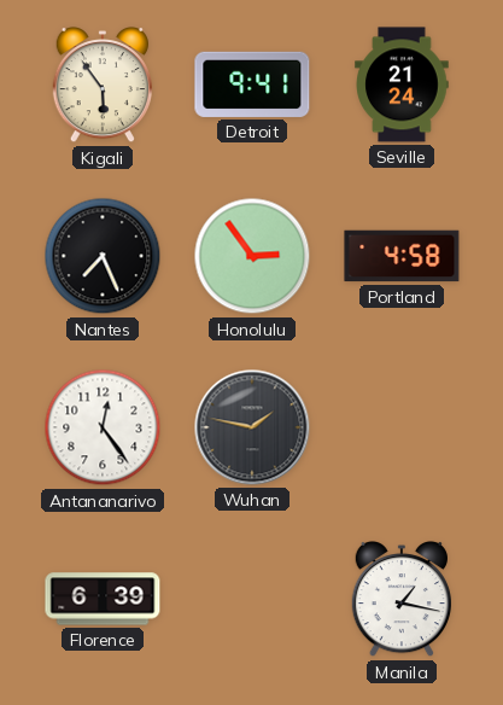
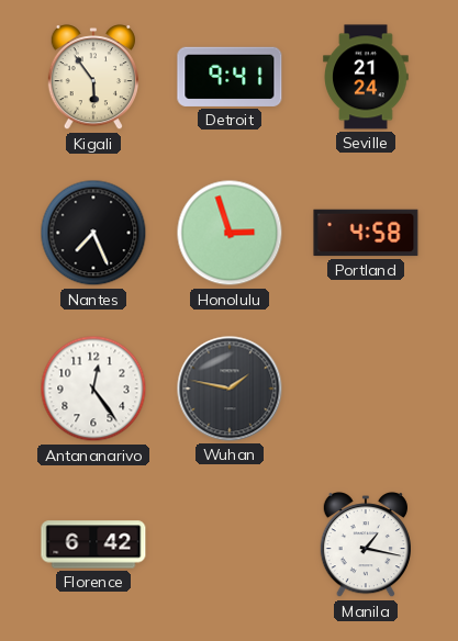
Honolulu: 2:54 -> 2:57 (230, 233)
Florence: 6:39 -> 6:42 (93, 544)
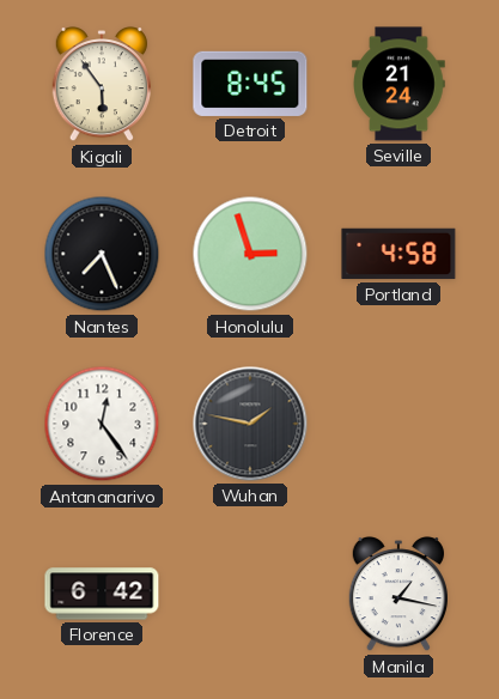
Detroit: 9:41 -> 8:45 (250, 84)
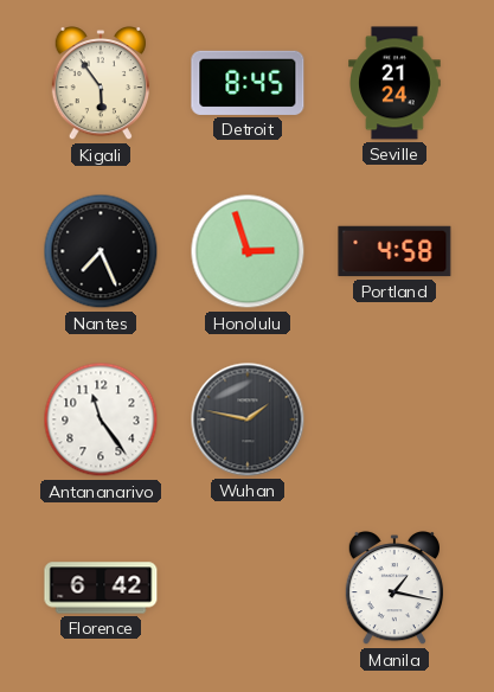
Antananarivo: 12:24 -> 11:24 (101, 419)
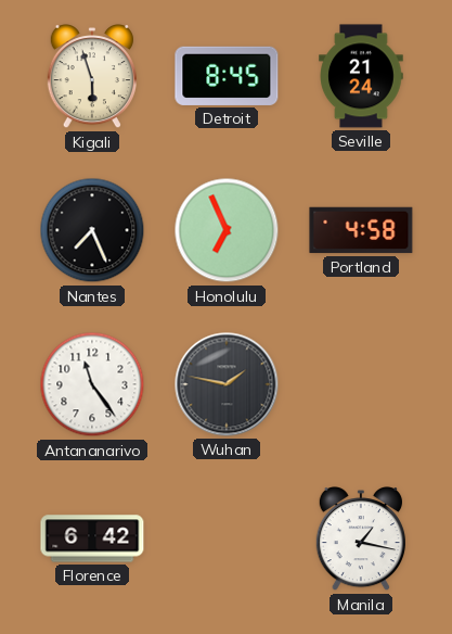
Kigali: 5:54 -> 5:57 (91, 77)
Honolulu: 2:57 -> 6:56 (227, 230)
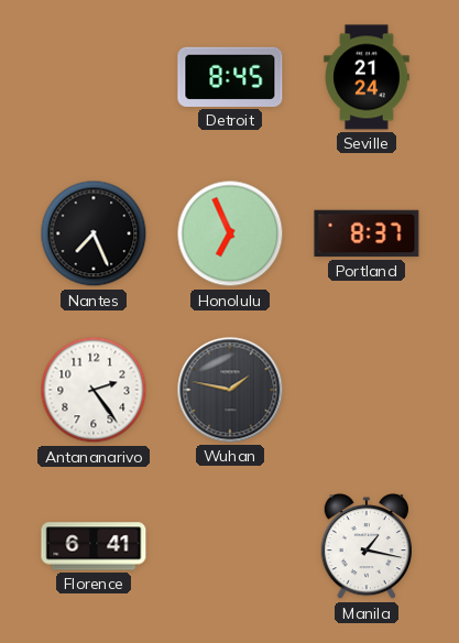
Kigali: 5:57 -> none (91, 77)
Portland: 4:58 -> 8:37 (367, 233)
Antananarivo: 11:24 -> 2:24 (94, 390)
Florence: 6:42 -> 6:41 (94, 546)
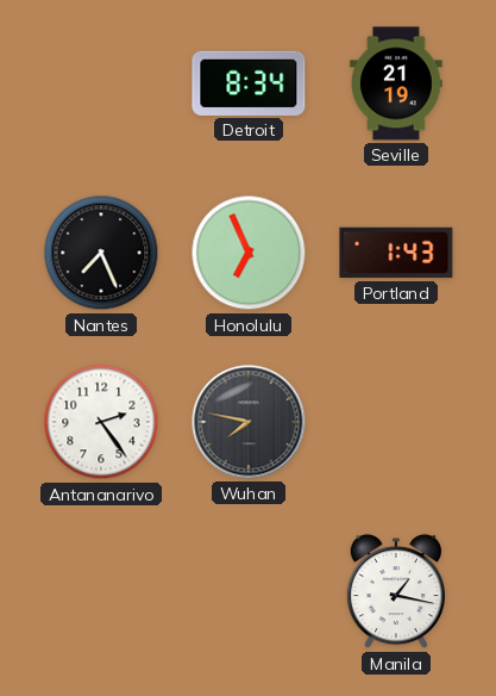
Detroit: 8:45 -> 8:34 (249, 83)
Seville: 21:24 -> 21:19 (396, 83)
Portland: 8:37 -> 1:43 (396, 253)
Wuhan: 1:47 -> 7:47 (249, 422)
Florence: 6:41 -> none (94, 546)
